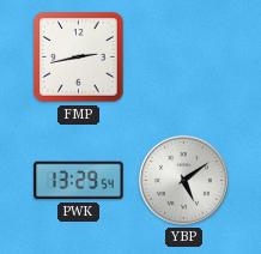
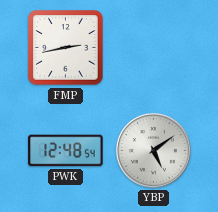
PWK: 13:29 -> 12:48 (66, 151)
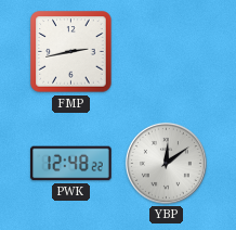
PWK: 12:48:54 -> 12:48:22 (71, 164)
YBP: 5:09 -> 12:09 (166, 163)
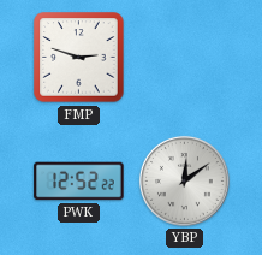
FMP: 2:43 -> 2:48 (79, 58)
PWK: 12:48 -> 12:52 (79, 182)
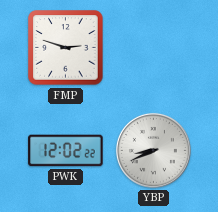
PWK: 12:52 -> 12:02 (66, 151)
YBP: 12:09 -> 8:41 (153, 150)
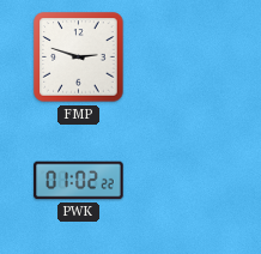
PWK: 12:02 -> 01:02 (79, 181)
YBP: 8:41 -> none (153, 150)
